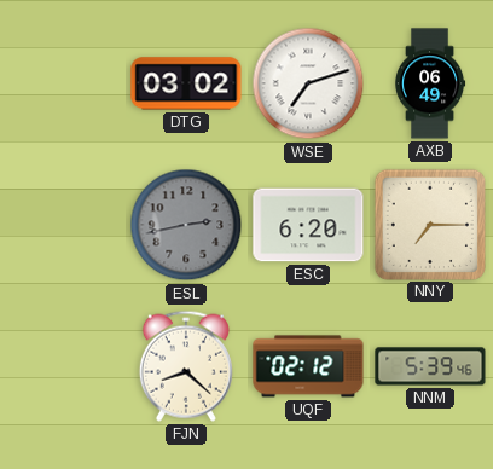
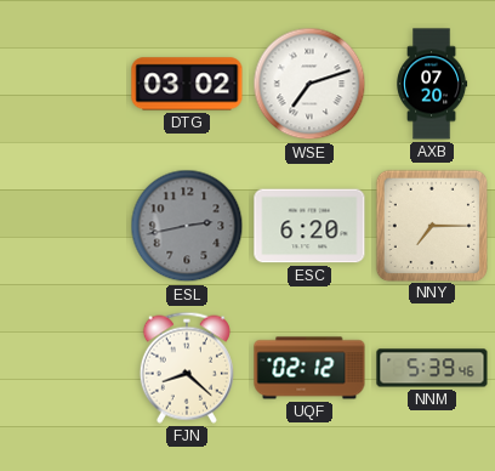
AXB: 06:49 -> 07:20 (433, 84)
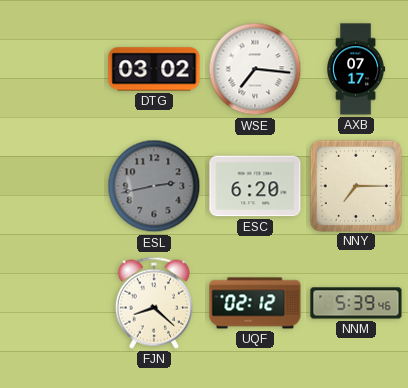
WSE: 7:12 -> 7:16 (255, 69)
AXB: 07:20 -> 07:17 (357, 69)
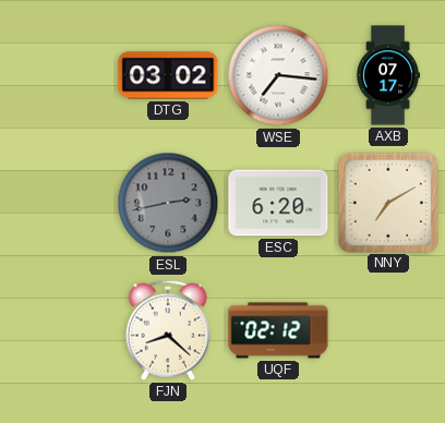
NNY: 7:15 -> 7:10 (387, 202)
NNM: 5:39 -> none (356, 303)
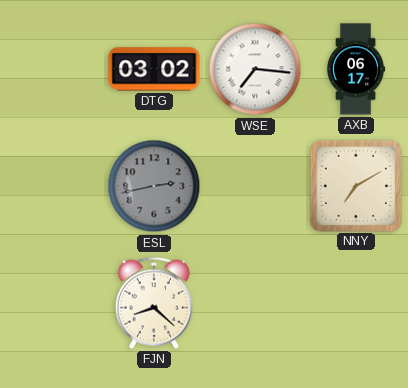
AXB: 07:17 -> 06:17 (357, 69)
ESC: 6:20 -> none (278, 203)
UQF: 02:12 -> none (278, 330)
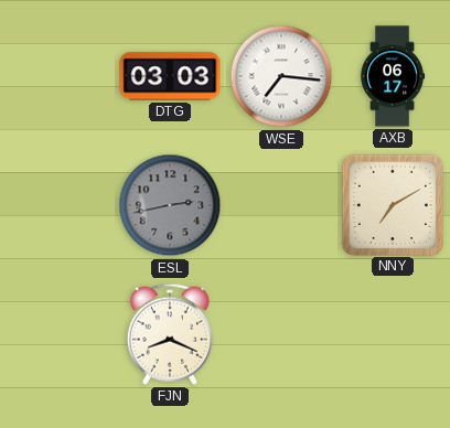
DTG: 03:02 -> 03:03 (170, 76)
FJN: 8:22 -> 8:19 (170, 334)
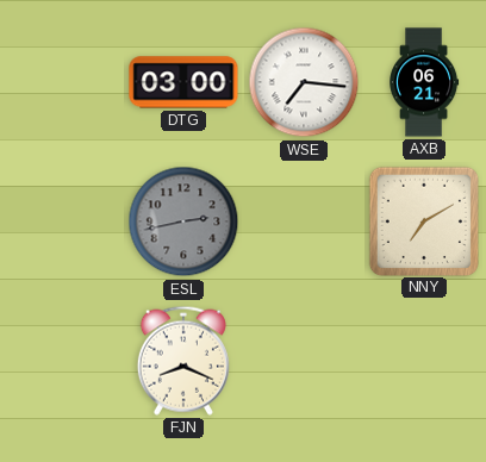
DTG: 03:03 -> 03:00 (183, 82)
AXB: 06:17 -> 06:21 (425, 82)
